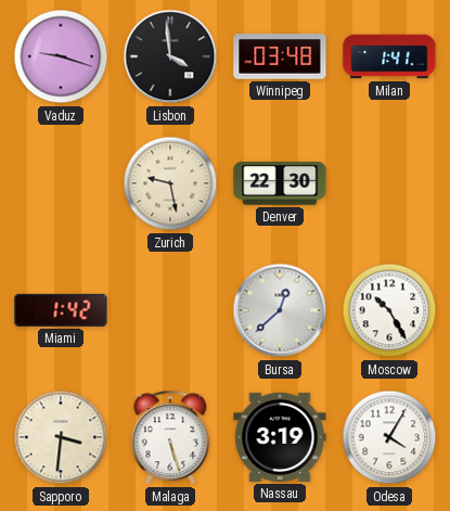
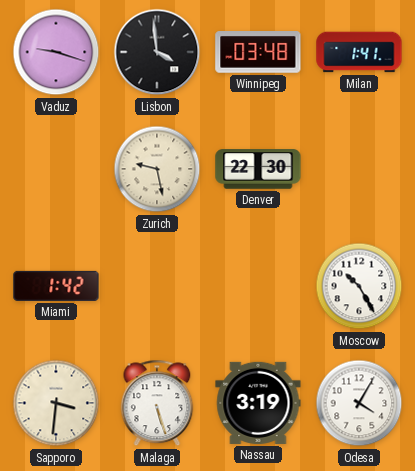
Bursa: 12:38 -> none (280, 310)
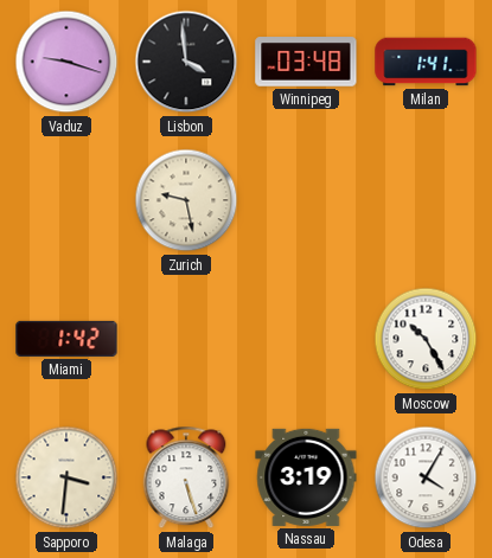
Denver: 22:30 -> none (258, 169)
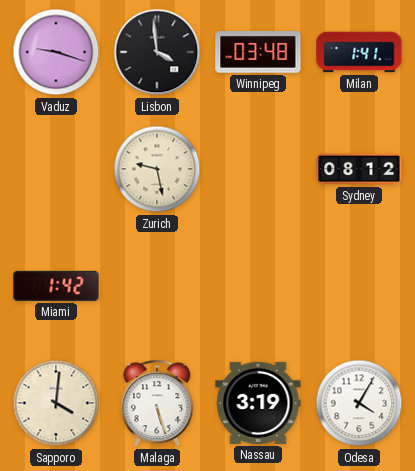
Sydney: none -> 08:12 (359, 169)
Moscow: 10:25 -> none (426, 339)
Sapporo: 3:31 -> 4:01 (56, 403)
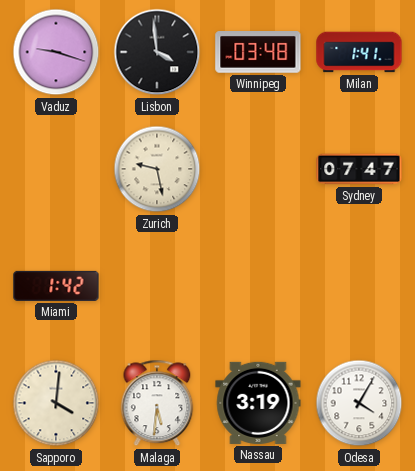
Sydney: 08:12 -> 07:47 (359, 169)
Malaga: 5:27 -> 5:31 (157, 403)
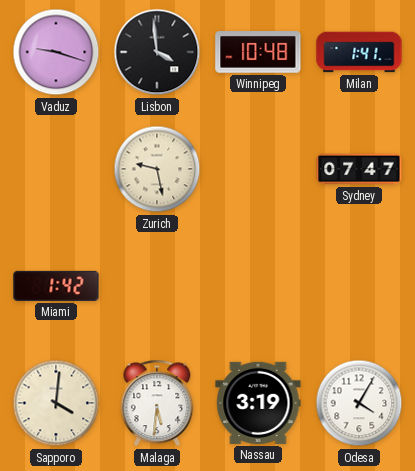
Winnipeg: 03:48 -> 10:48 (258, 53)
